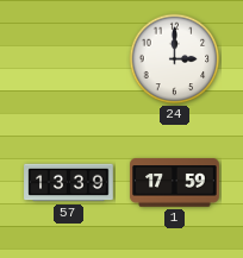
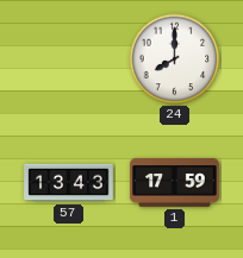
24: 3:00 -> 8:00 (175, 59)
57: 13:39 -> 13:43 (69, 183)
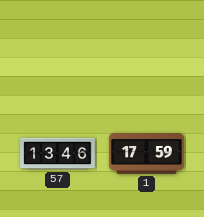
24: 8:00 -> none (175, 59)
57: 13:43 -> 13:46 (58, 154)
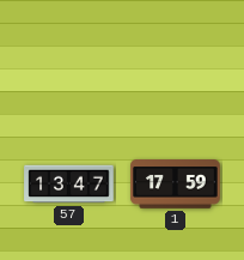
57: 13:46 -> 13:47 (69, 185)
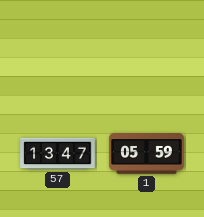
1: 17:59 -> 05:59 (147, 154)
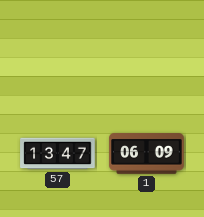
1: 05:59 -> 06:09 (147, 154)
